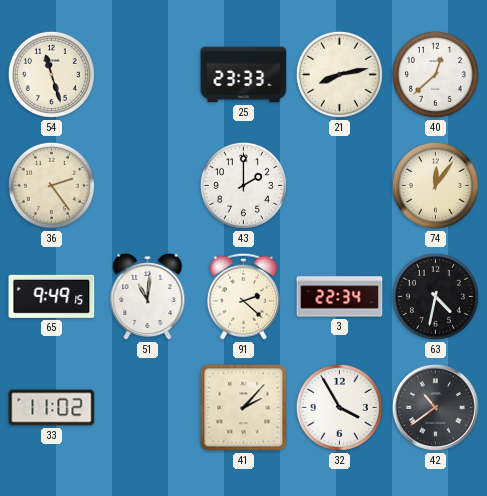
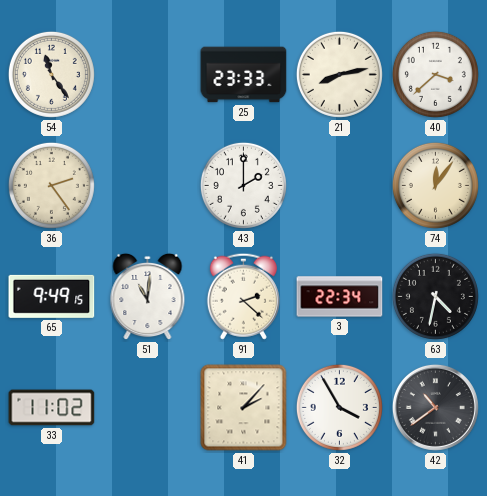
54: 11:27 -> 11:24 (51, 74)
40: 12:38 -> 3:38 (435, 74)
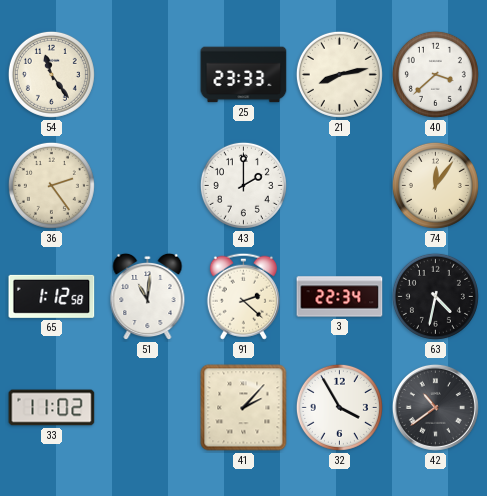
65: 9:49 -> 1:12 (52, 296)
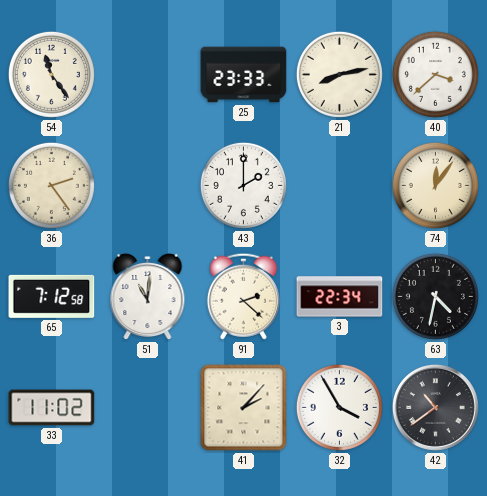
65: 1:12 -> 7:12 (52, 296)
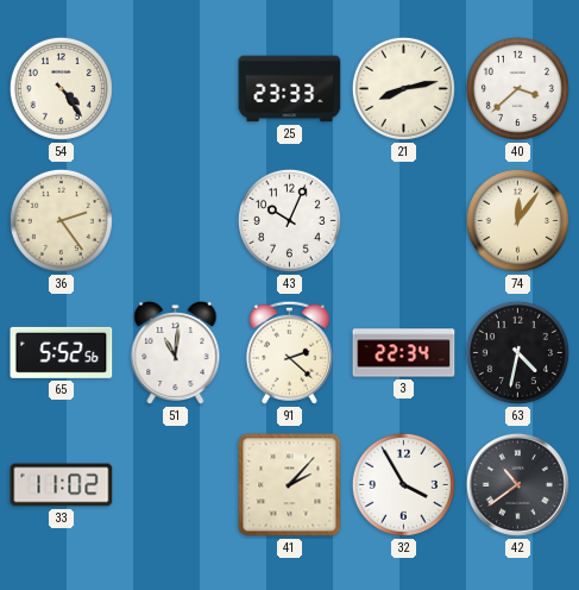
54: 11:24 -> 4:24 (61, 88)
43: 2:00 -> 10:04 (289, 220)
65: 7:12 -> 5:52 (62, 352)
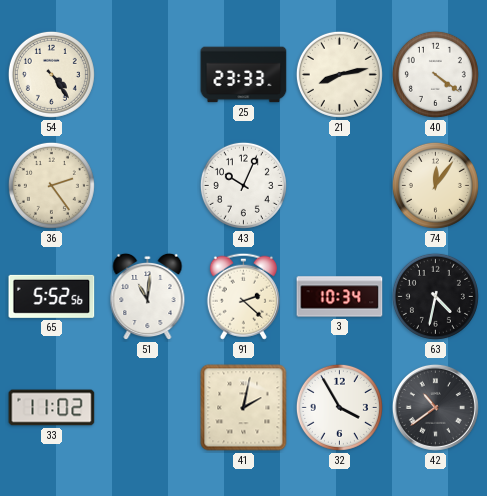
40: 3:38 -> 4:21 (435, 74)
3: 22:34 -> 10:34 (340, 297)
41: 2:07 -> 2:02 (244, 408)
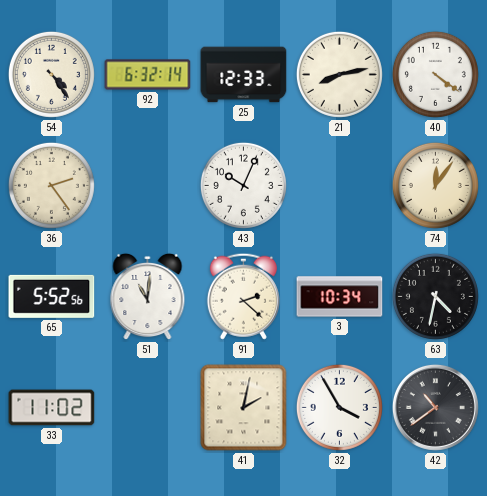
92: none -> 6:32 (148, 75)
25: 23:33 -> 12:33 (244, 75)
